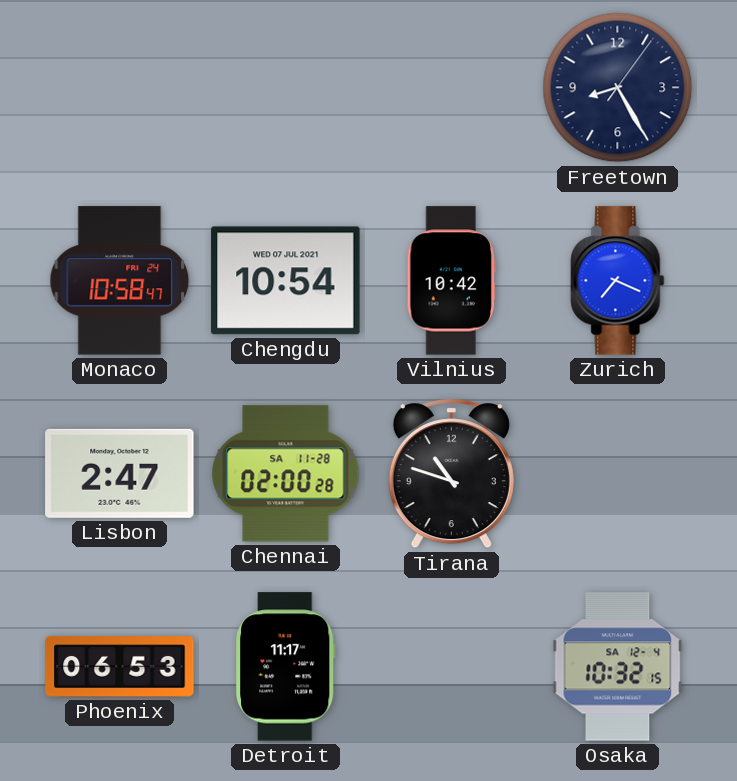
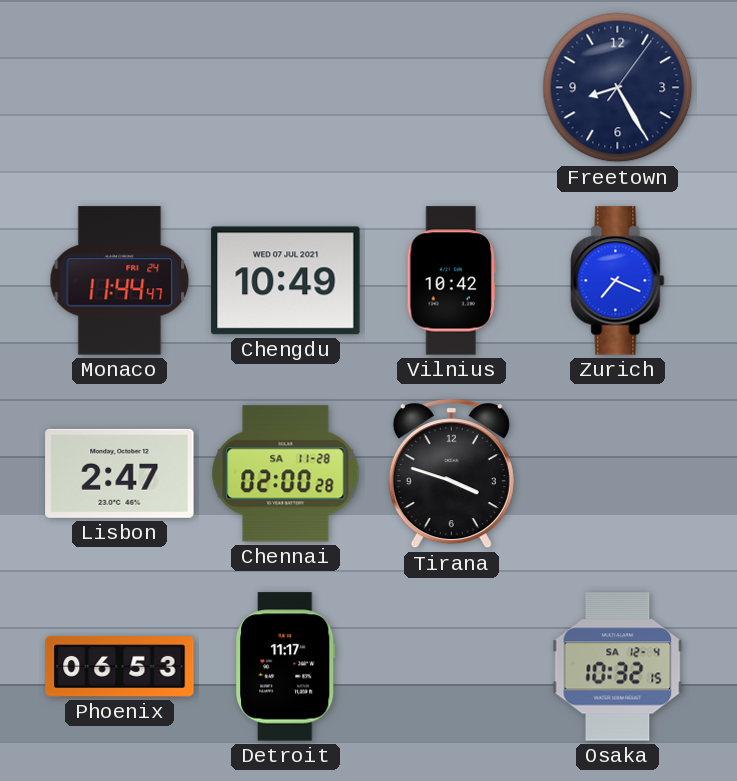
Monaco: 10:58 -> 11:44 (120, 281)
Chengdu: 10:54 -> 10:49 (286, 281)
Tirana: 10:48 -> 3:48 (451, 474)
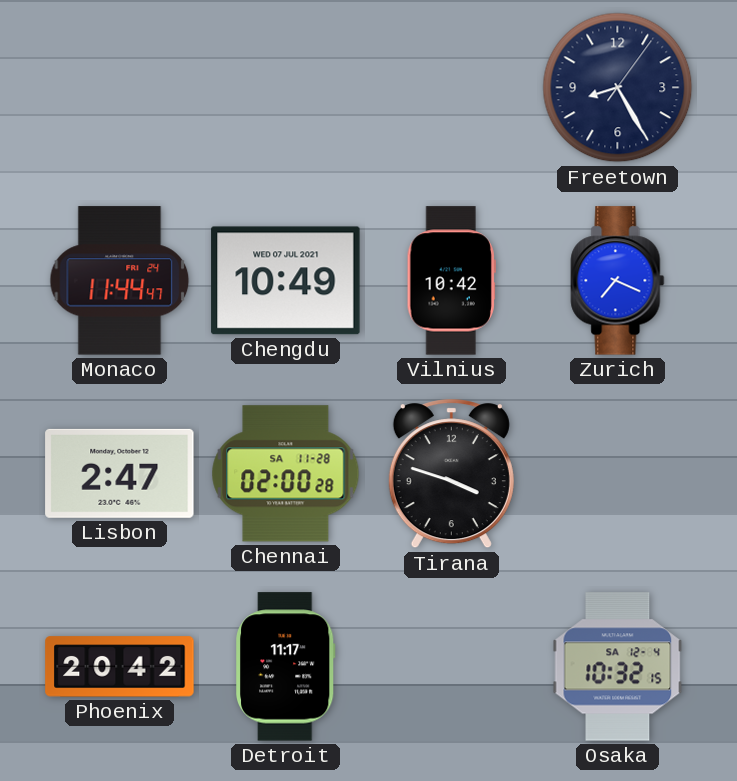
Phoenix: 06:53 -> 20:42 (120, 667)
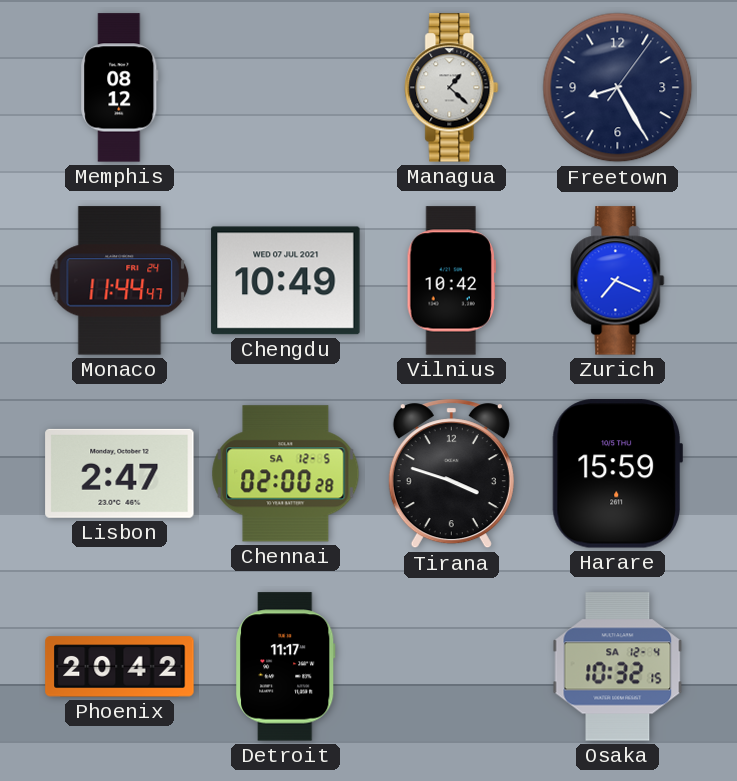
Memphis: none -> 08:12 (120, 88)
Managua: none -> 1:22 (452, 88)
Chennai date: SA 11-28 -> SA 12-5 (286, 474)
Harare: none -> 15:59 (617, 474)
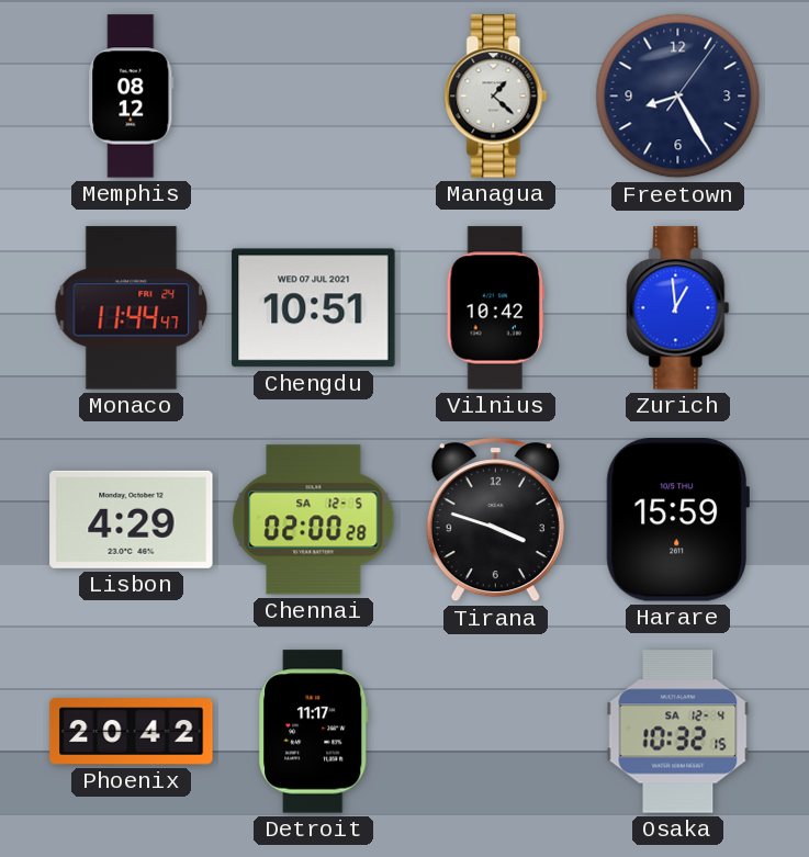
Chengdu: 10:49 -> 10:51 (314, 308)
Zurich: 7:19 -> 12:59 (678, 308)
Lisbon: 2:47 -> 4:29 (132, 519)
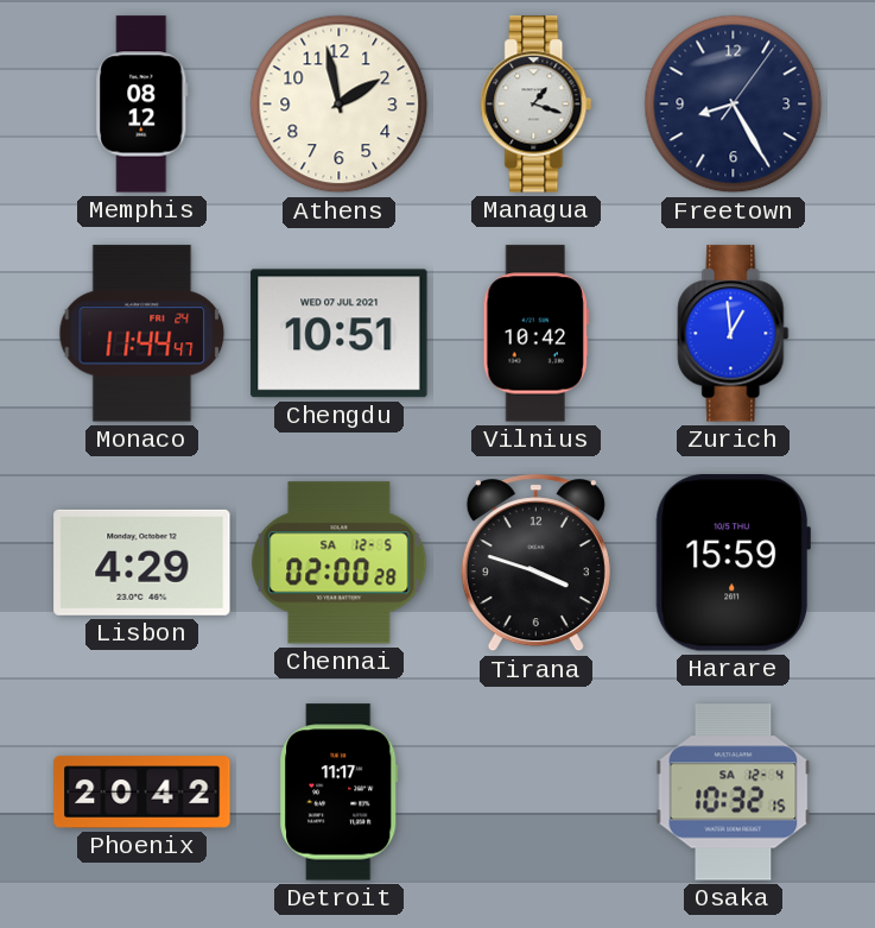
Athens: none -> 1:58 (340, 105)
Managua: 1:22 -> 1:18 (537, 105)
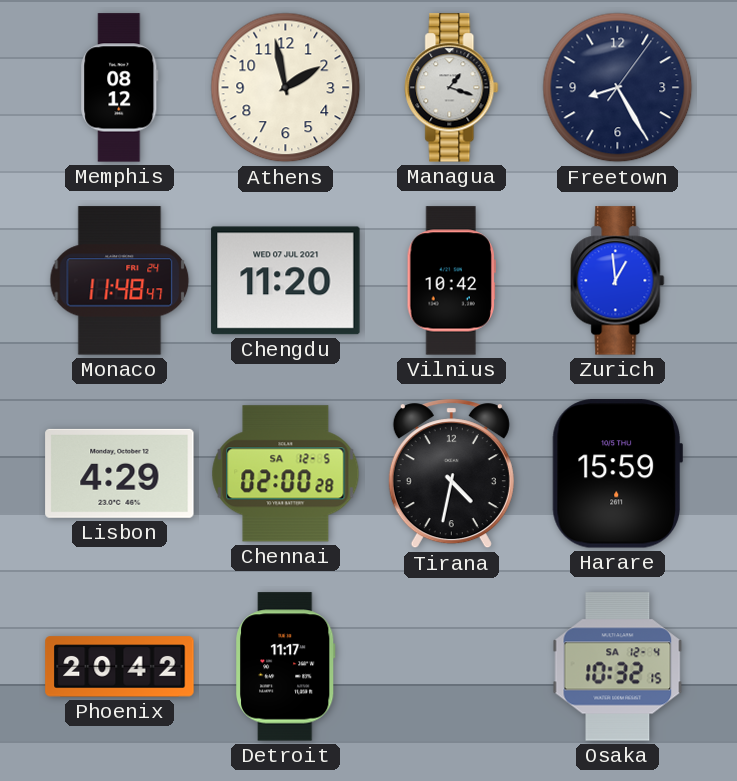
Monaco: 11:44 -> 11:48 (120, 281)
Chengdu: 10:51 -> 11:20 (286, 281)
Tirana: 3:48 -> 4:32 (451, 474)
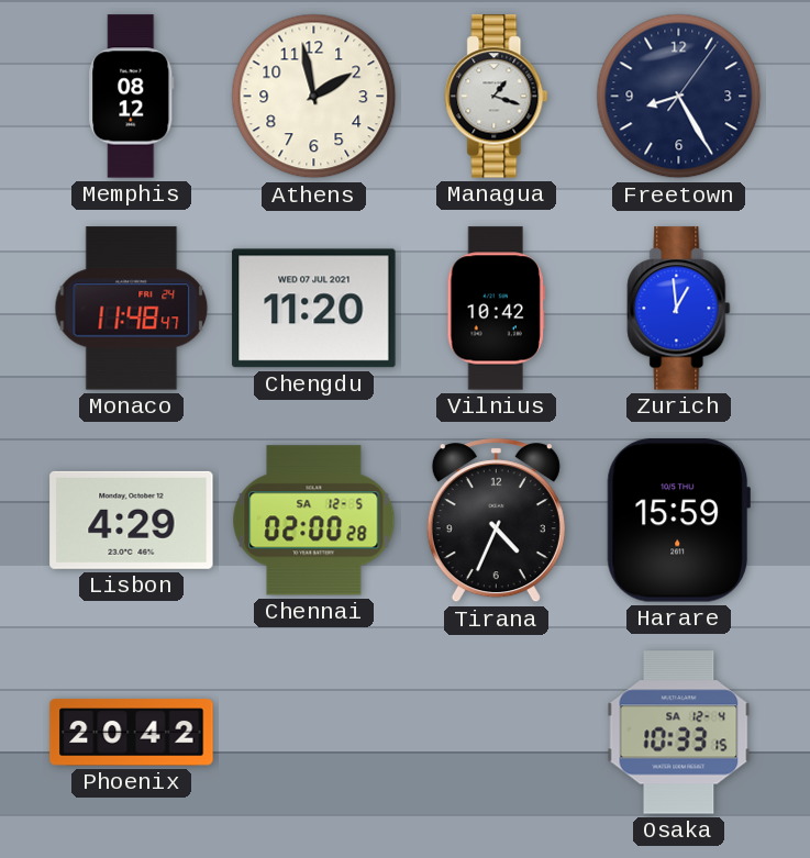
Tirana: 4:32 -> 4:34 (496, 521)
Detroit: 11:17 -> none (286, 667)
Osaka: 10:32 -> 10:33 (679, 733)
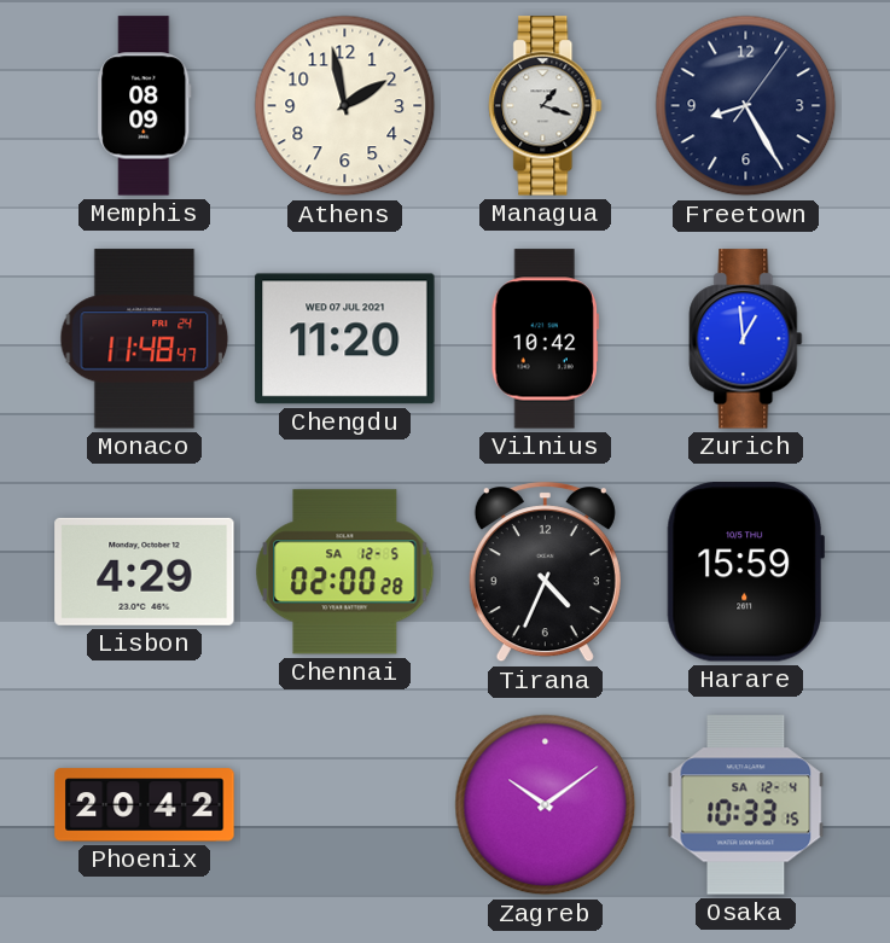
Memphis: 08:12 -> 08:09 (145, 106)
Zagreb: none -> 10:09 (546, 805)
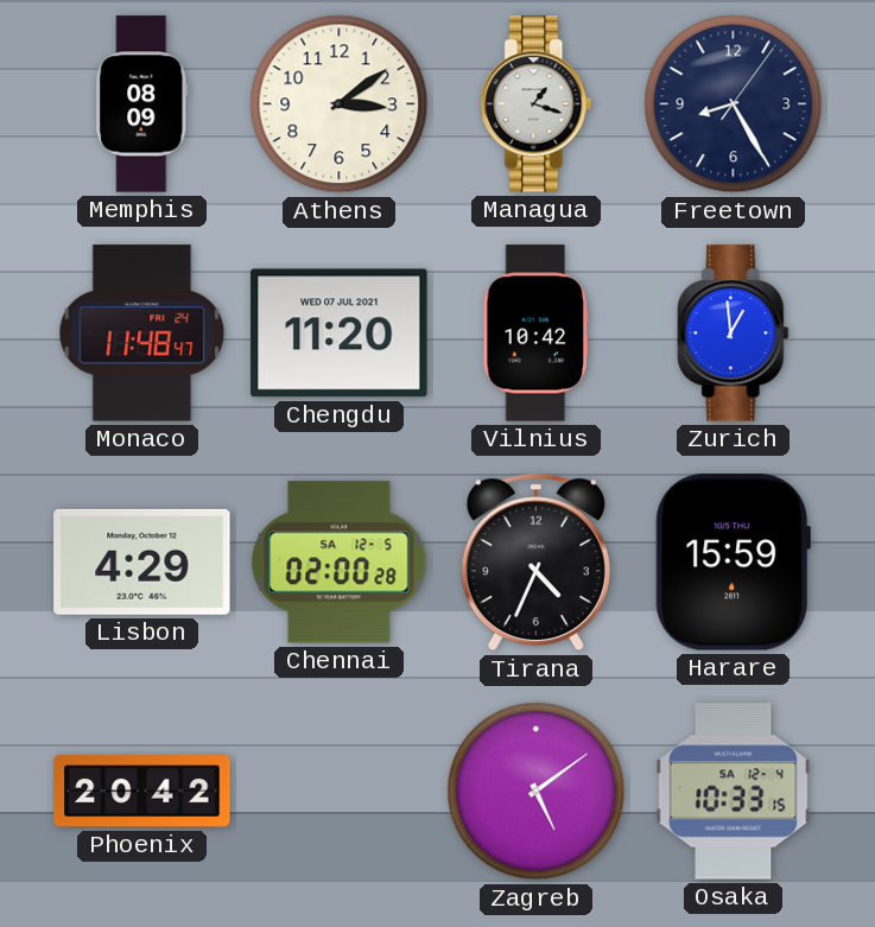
Athens: 1:58 -> 3:09 (340, 104)
Zagreb: 10:09 -> 5:09 (537, 792)
